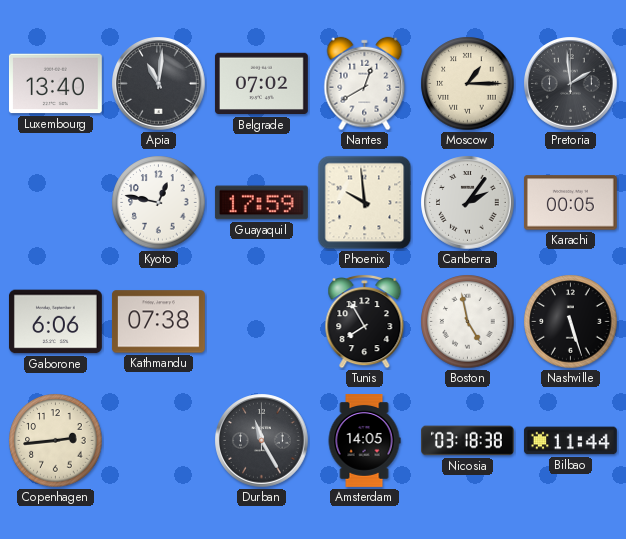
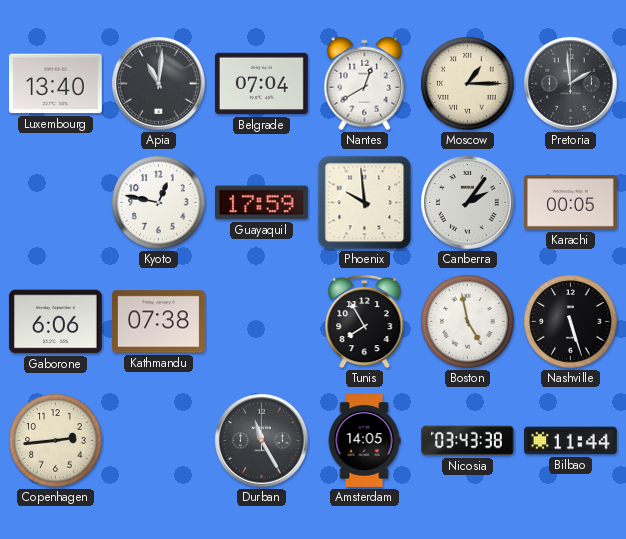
Belgrade: 07:02 -> 07:04 (261, 84)
Nicosia: 03:18 -> 03:43 (468, 441)
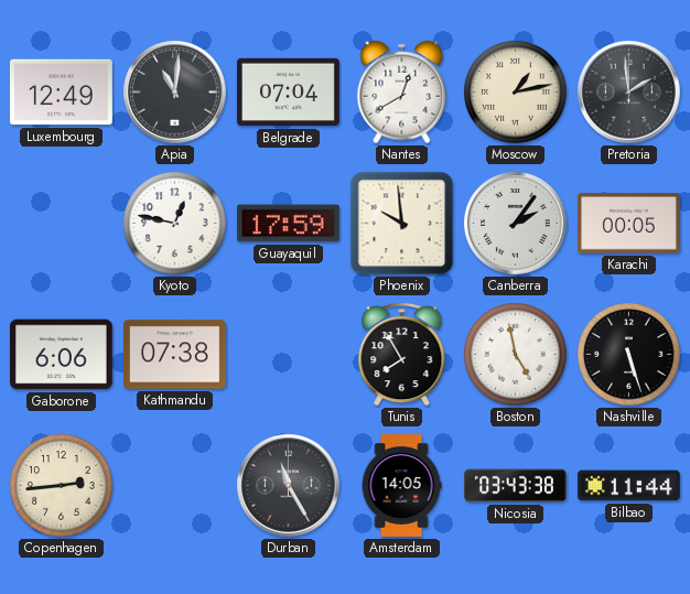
Luxembourg: 13:40 -> 12:49 (61, 93)
Moscow: 1:15 -> 1:13 (516, 93)
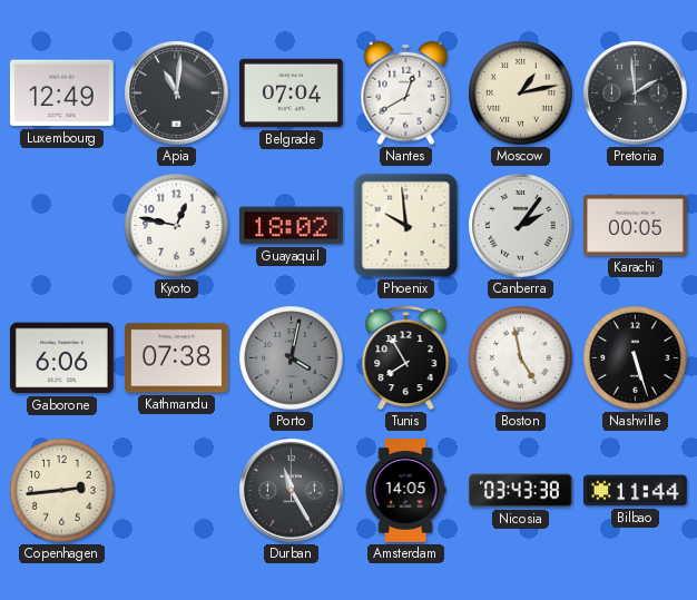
Guayaquil: 17:59 -> 18:02 (291, 226)
Porto: none -> 4:02 (292, 358)
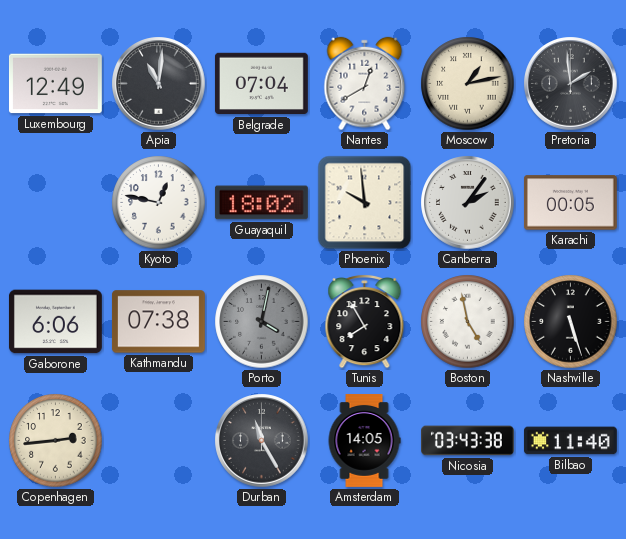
Bilbao: 11:44 -> 11:40 (570, 441)
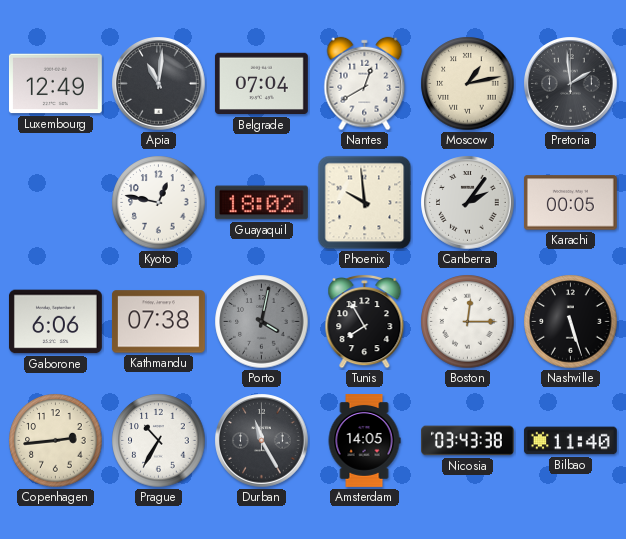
Boston: 4:58 -> 12:15 (468, 322)
Prague: none -> 10:35 (159, 441)
